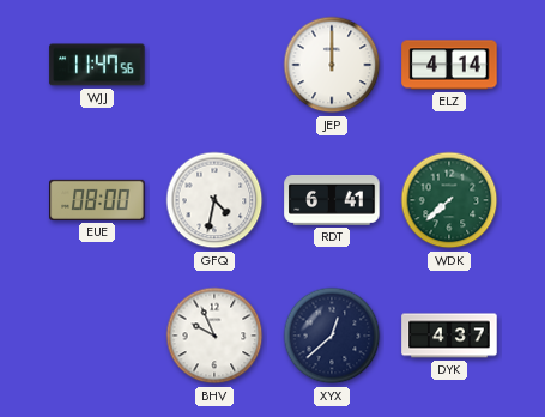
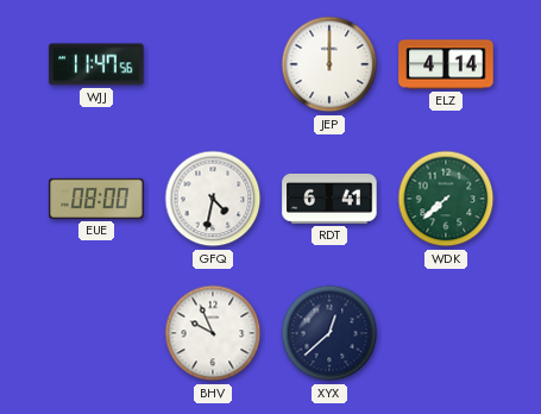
DYK: 4:37 -> none (449, 336)
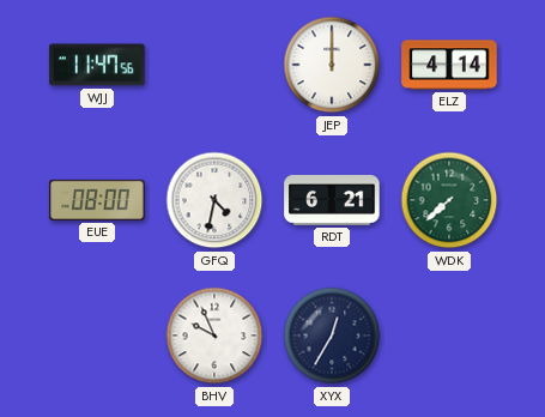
RDT: 6:41 -> 6:21 (332, 200)
XYX: 12:38 -> 12:35 (332, 336)
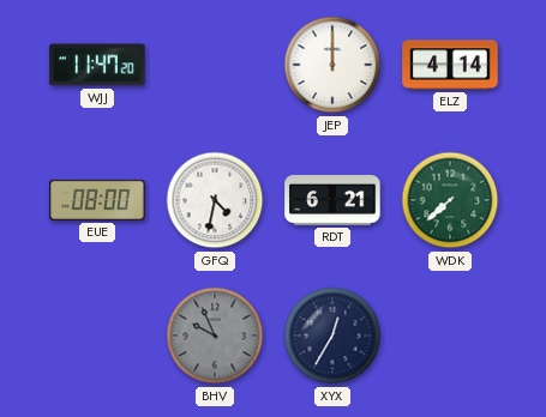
WJJ: 11:47:56 -> 11:47:20 (97, 65)
BHV dial: white -> grey (215, 336)
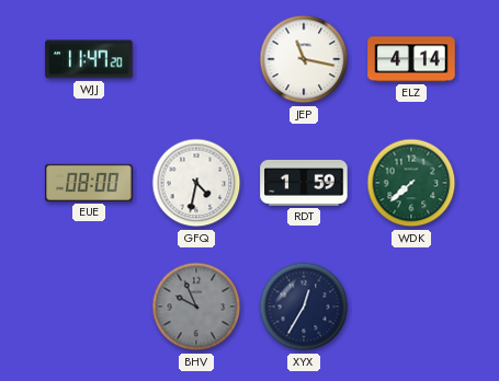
JEP: 12:00 -> 11:17 (304, 59)
RDT: 6:21 -> 1:59 (304, 183)
